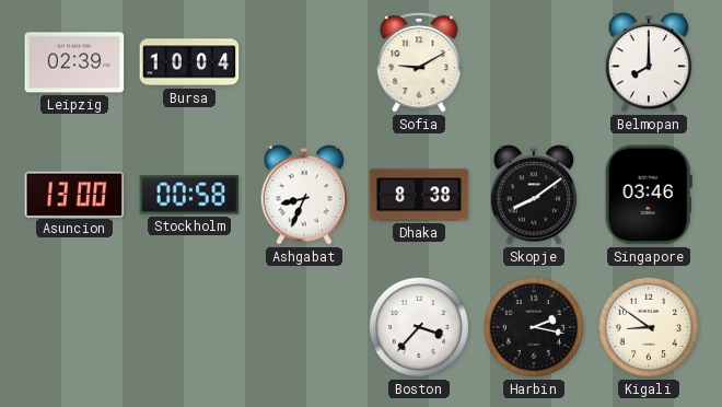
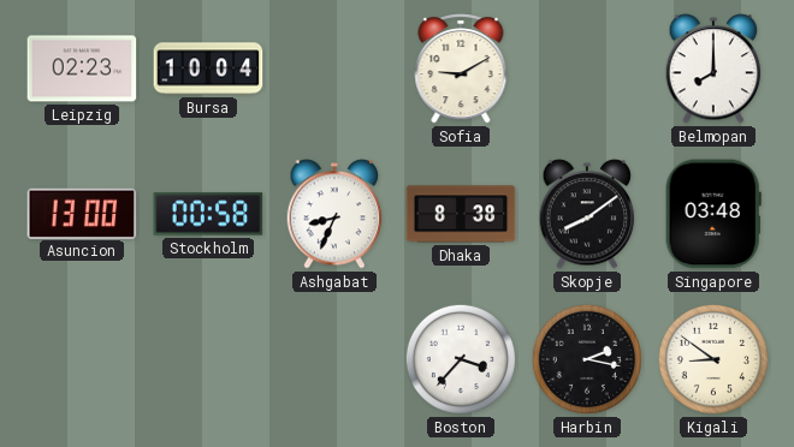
Leipzig: 02:39 -> 02:23 (82, 68)
Singapore: 03:46 -> 03:48 (713, 214)
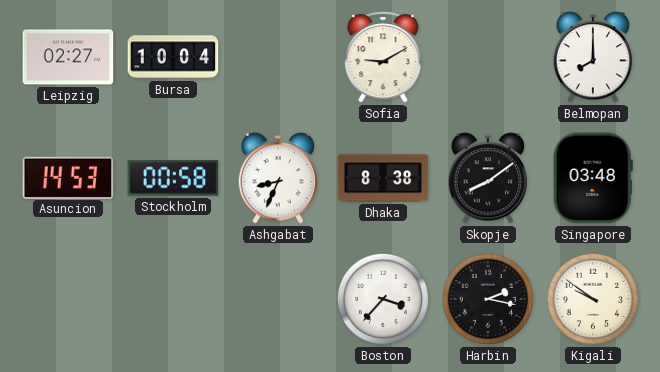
Leipzig: 02:23 -> 02:27 (68, 57)
Asuncion: 13:00 -> 14:53 (68, 177)
Kigali: 8:51 -> 9:51 (593, 299)
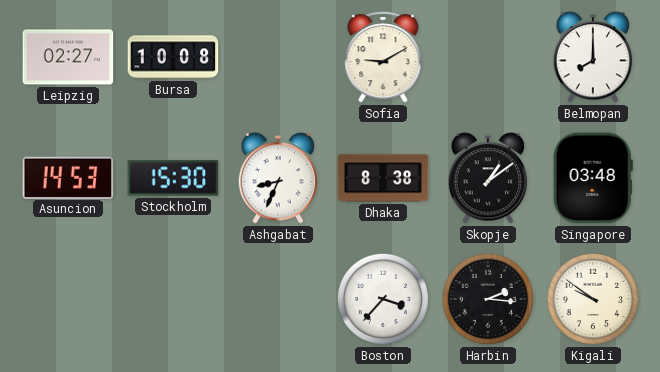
Bursa: 10:04 -> 10:08 (173, 57)
Stockholm: 00:58 -> 15:30 (173, 178)
Skopje: 8:09 -> 1:09 (488, 178)
Harbin: 2:17 -> 2:16 (488, 299)
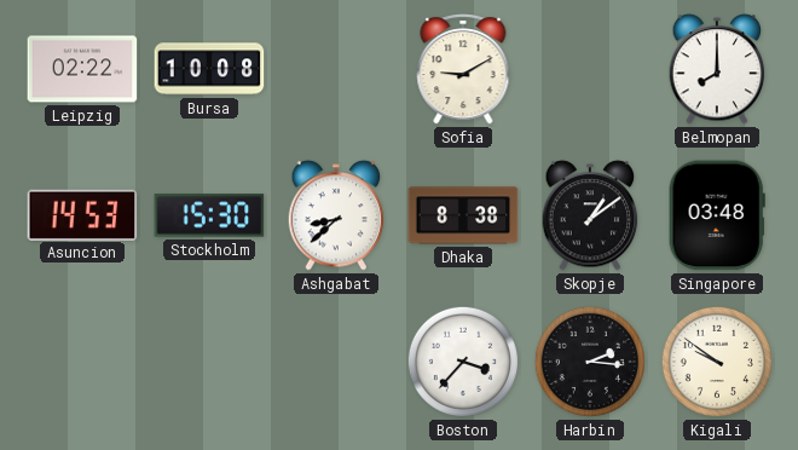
Leipzig: 02:27 -> 02:22 (82, 69)
Ashgabat: 8:34 -> 8:38 (336, 215)
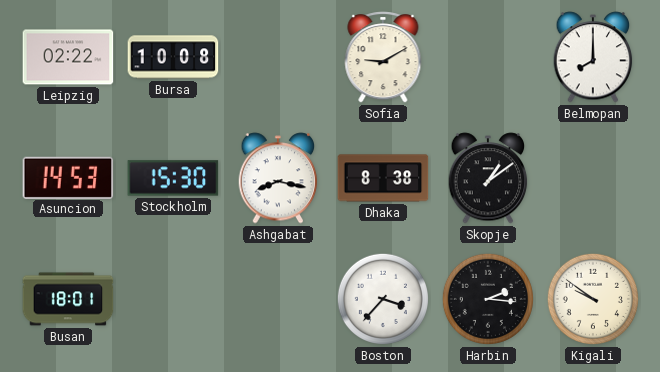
Ashgabat: 8:38 -> 8:17 (278, 178)
Singapore: 03:48 -> none (717, 215)
Busan: none -> 18:01 (68, 299)
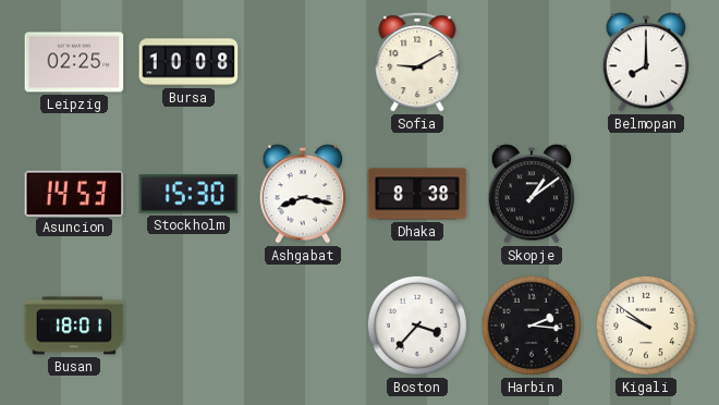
Leipzig: 02:22 -> 02:25 (74, 62)
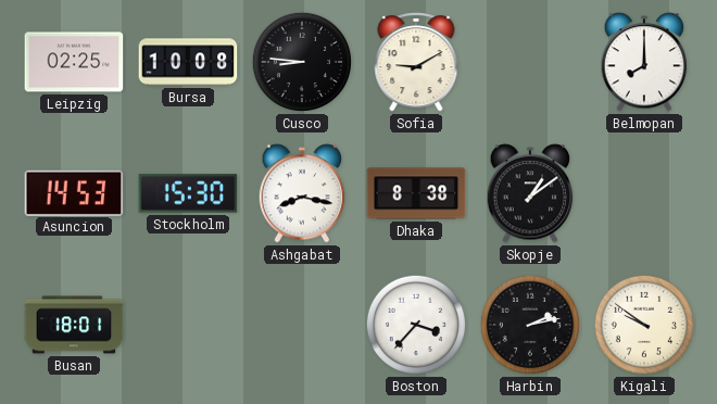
Cusco: none -> 8:46 (302, 62)
Harbin: 2:16 -> 2:13 (530, 325)
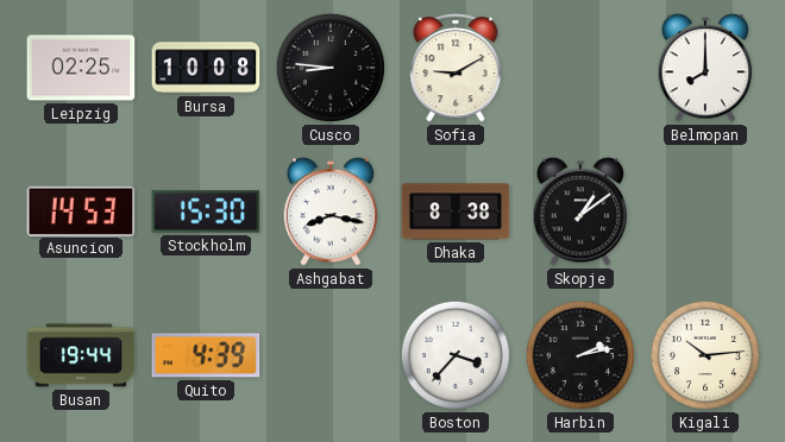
Busan: 18:01 -> 19:44 (81, 355)
Quito: none -> 4:39 (206, 355)
Kigali: 9:51 -> 10:14 (705, 355)
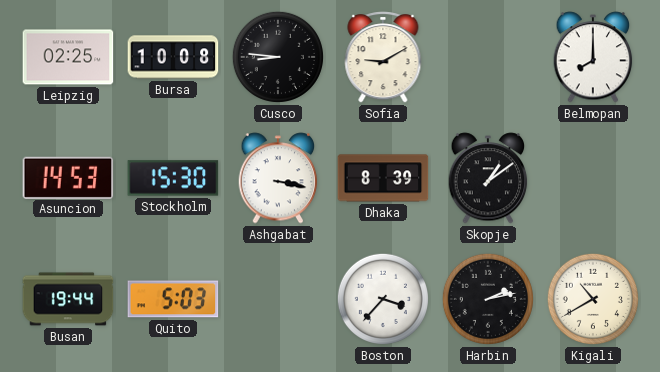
Ashgabat: 8:17 -> 3:17 (278, 178)
Dhaka: 8:38 -> 8:39 (383, 178)
Quito: 4:39 -> 5:03 (173, 299)
Kigali: 10:14 -> 10:40 (593, 299)
